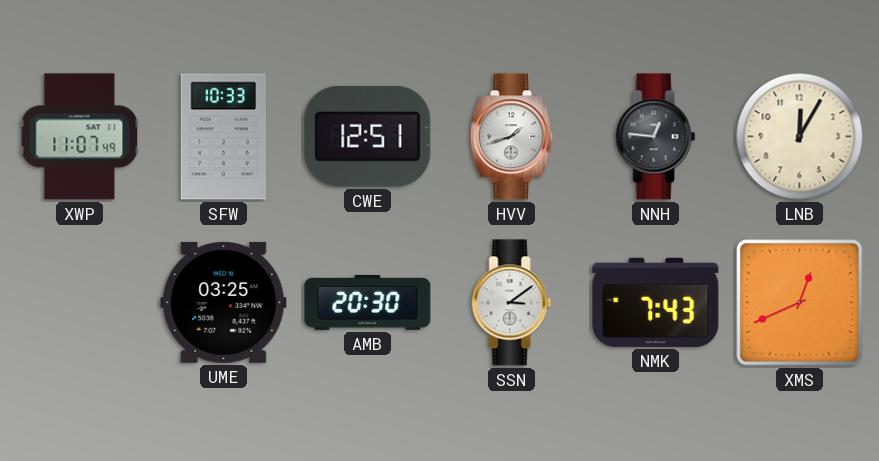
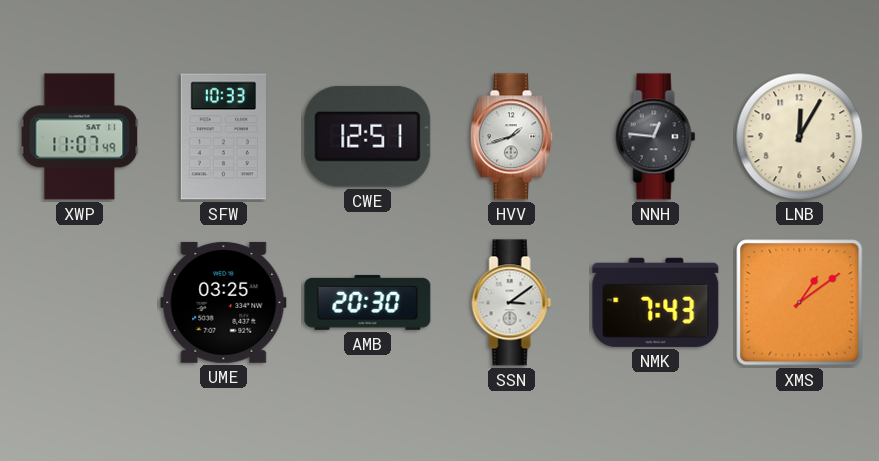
XMS: 12:41 -> 1:09 (800, 303)
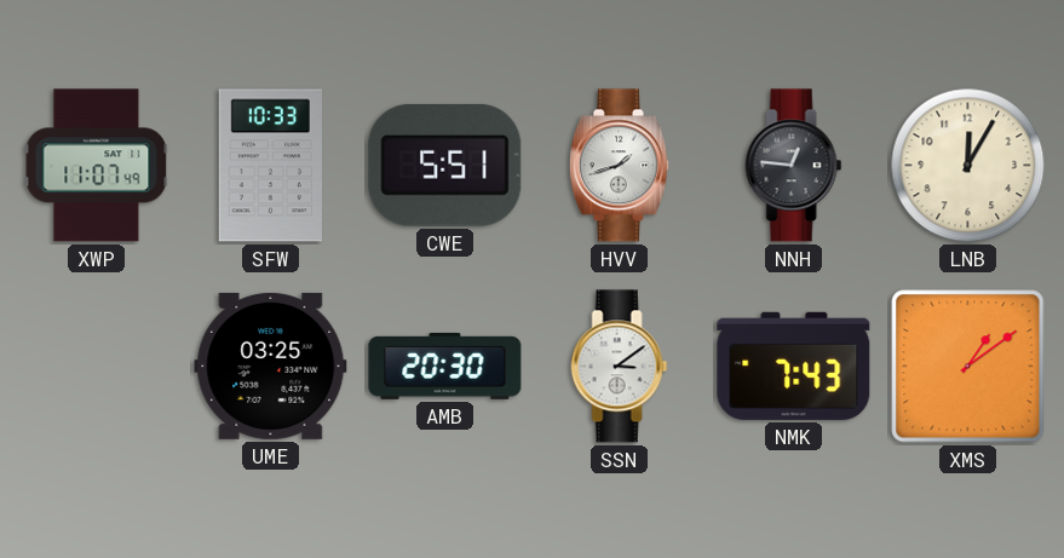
CWE: 12:51 -> 5:51 (445, 165)
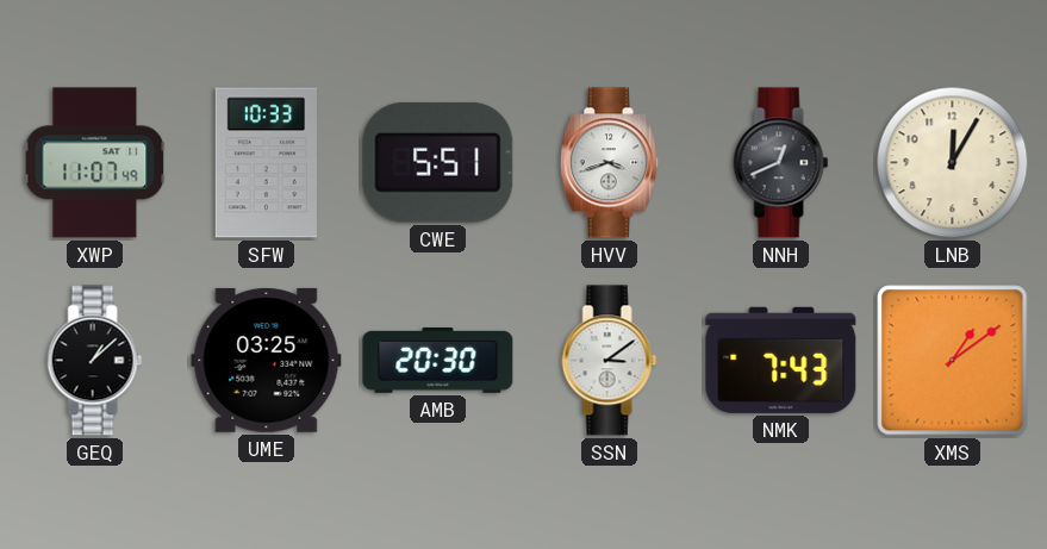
HVV: 1:42 -> 3:42 (609, 163)
NNH: 12:46 -> 12:41 (781, 163)
GEQ: none -> 1:08 (95, 361)
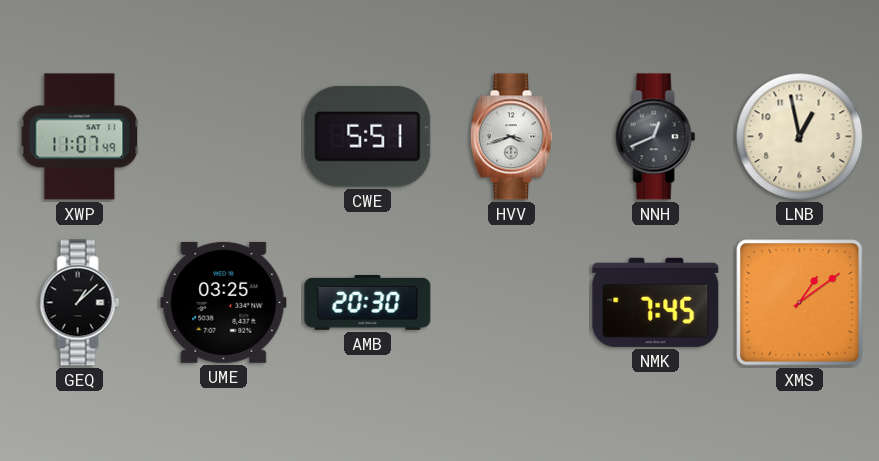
SFW: 10:33 -> none (266, 163)
LNB: 12:05 -> 12:58 (800, 137)
SSN: 3:09 -> none (610, 361)
NMK: 7:43 -> 7:45 (656, 302)
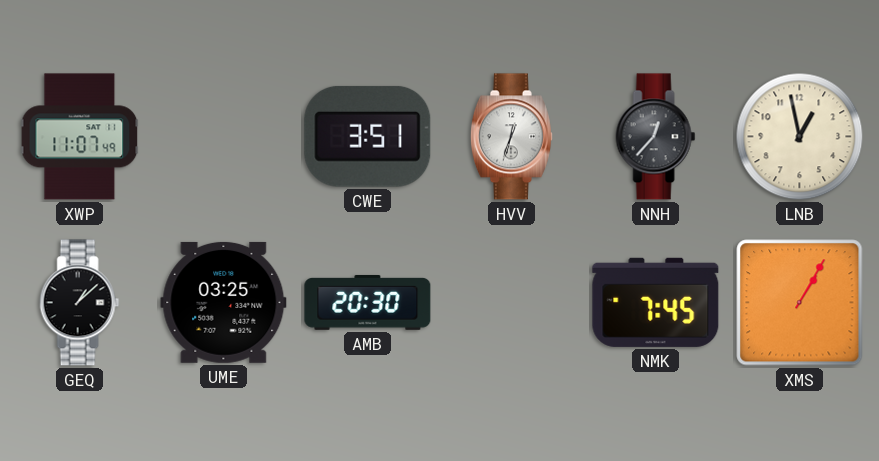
CWE: 5:51 -> 3:51 (368, 136)
HVV: 3:42 -> 12:33 (511, 137)
NNH: 12:41 -> 12:37 (656, 137)
XMS: 1:09 -> 1:05 (800, 303)
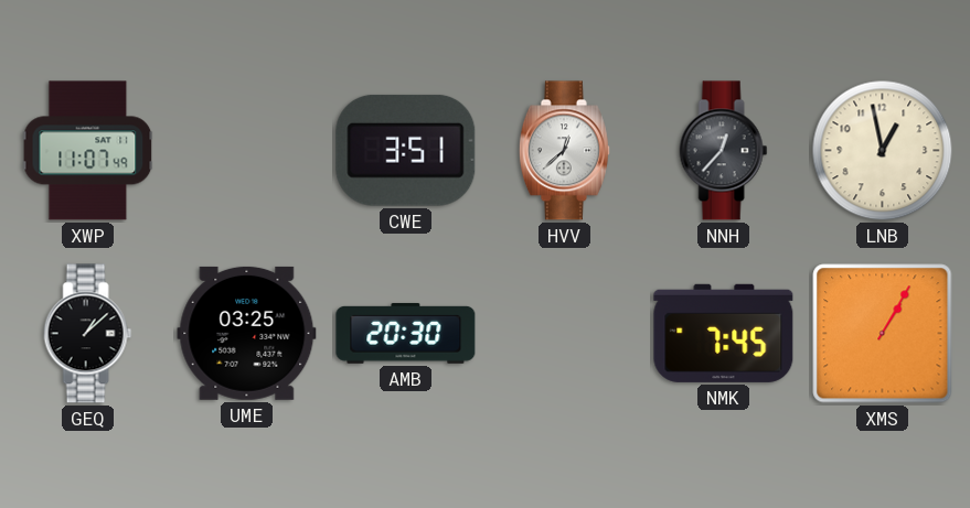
HVV: 12:33 -> 12:38 (564, 151)
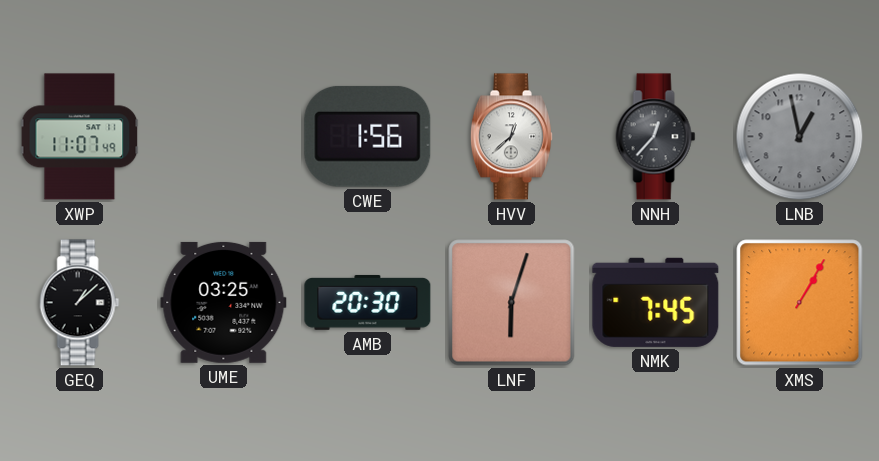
CWE: 3:51 -> 1:56 (368, 136)
LNB dial: cream -> grey (800, 137)
LNF: none -> 6:03 (512, 303)
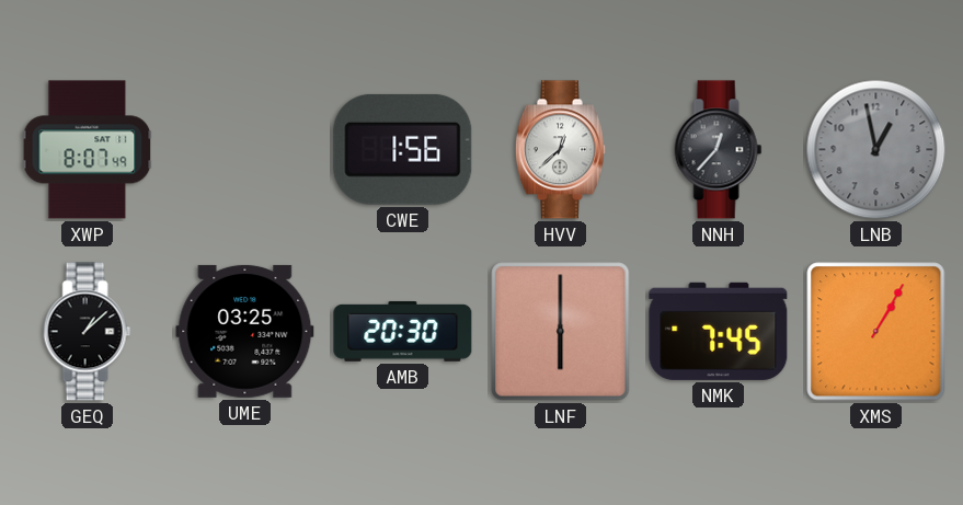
XWP: 11:07 -> 8:07 (88, 150)
LNF: 6:03 -> 6:00 (561, 332)
